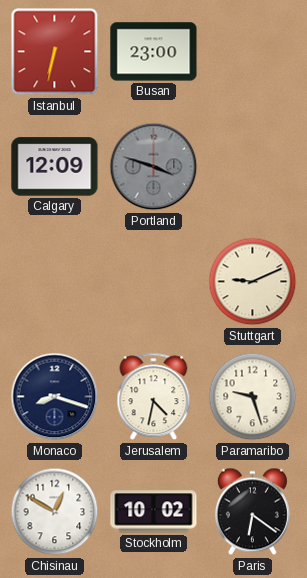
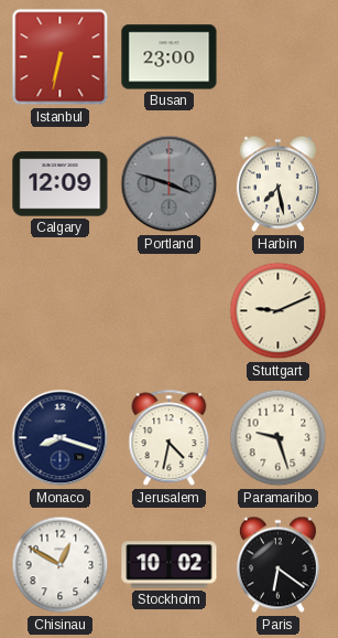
Harbin: none -> 7:28 (277, 184)
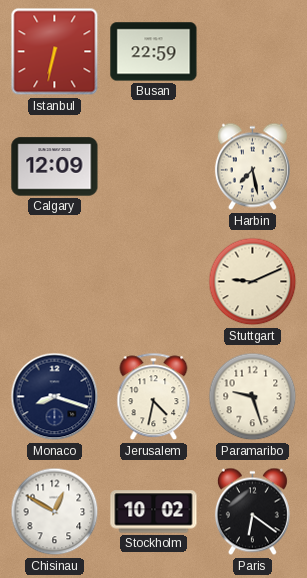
Busan: 23:00 -> 22:59 (154, 52)
Portland: 3:48 -> none (170, 184)
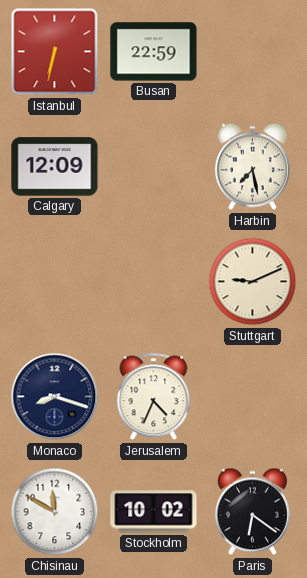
Jerusalem: 4:32 -> 4:34 (154, 397)
Paramaribo: 9:27 -> none (253, 397)
Chisinau: 12:50 -> 11:50 (55, 512)
